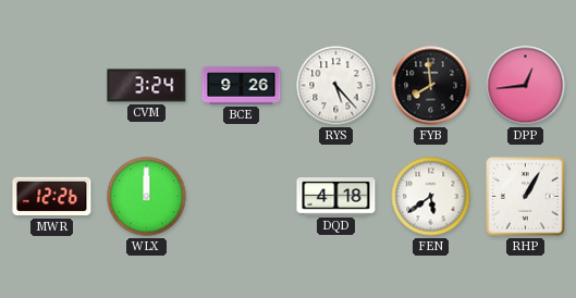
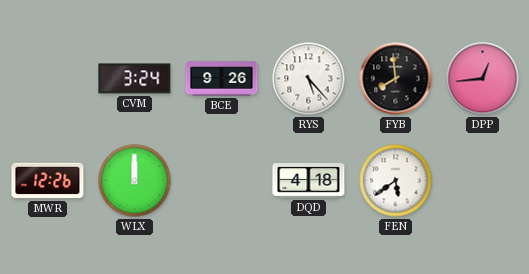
RHP: 1:05 -> none (526, 197)
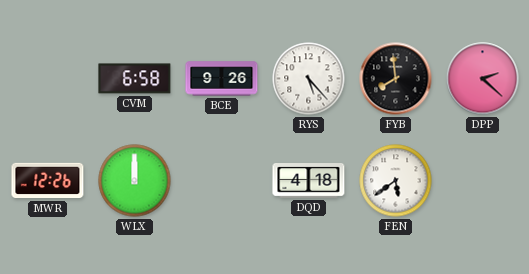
CVM: 3:24 -> 6:58 (135, 79)
DPP: 12:44 -> 2:22 (483, 79)
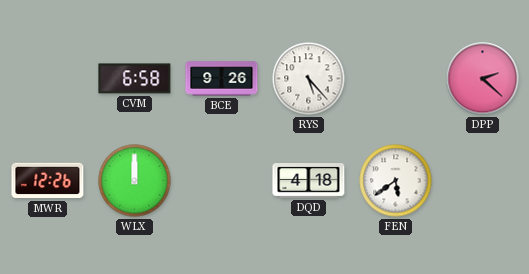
FYB: 7:59 -> none (396, 79)
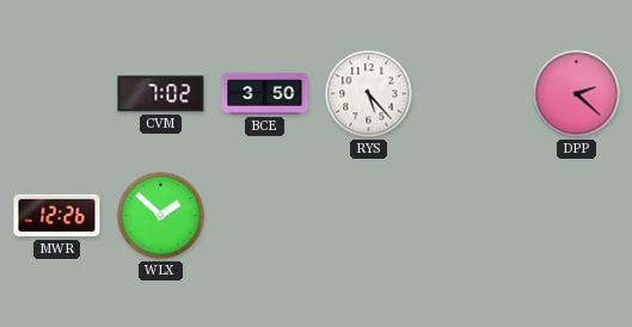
CVM: 6:58 -> 7:02 (161, 94)
BCE: 9:26 -> 3:50 (265, 94)
WLX: 12:00 -> 1:52 (161, 216)
DQD: 4:18 -> none (309, 181)
FEN: 5:39 -> none (396, 181)
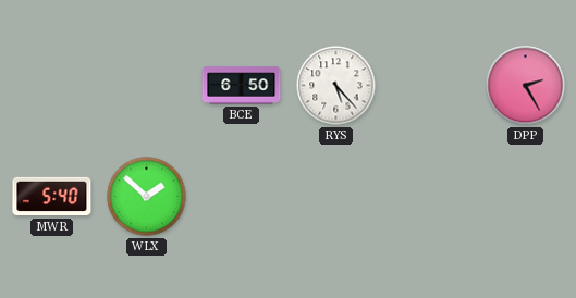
CVM: 7:02 -> none (161, 94)
BCE: 3:50 -> 6:50 (242, 86)
DPP: 2:22 -> 2:25 (526, 86)
MWR: 12:26 -> 5:40 (52, 197)
